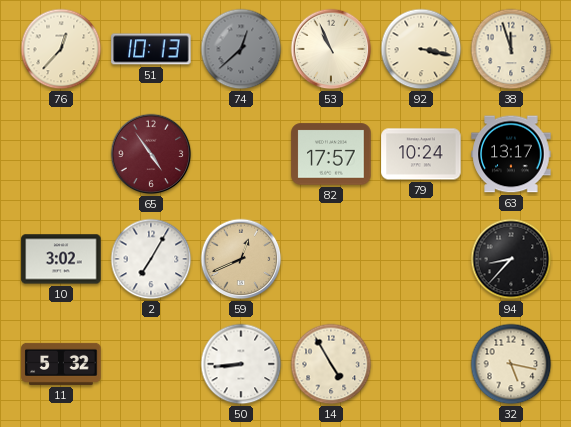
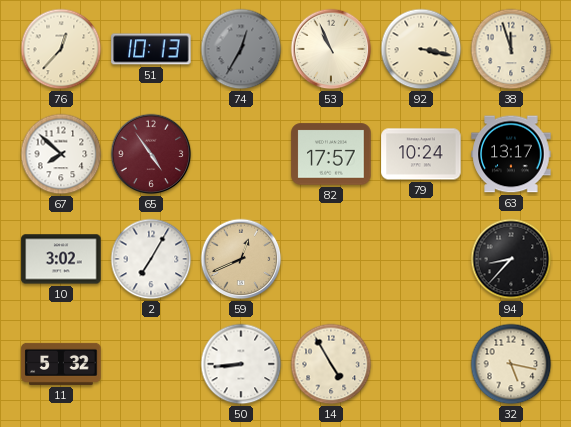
74: 12:38 -> 12:35 (241, 49)
67: none -> 7:52 (61, 154)
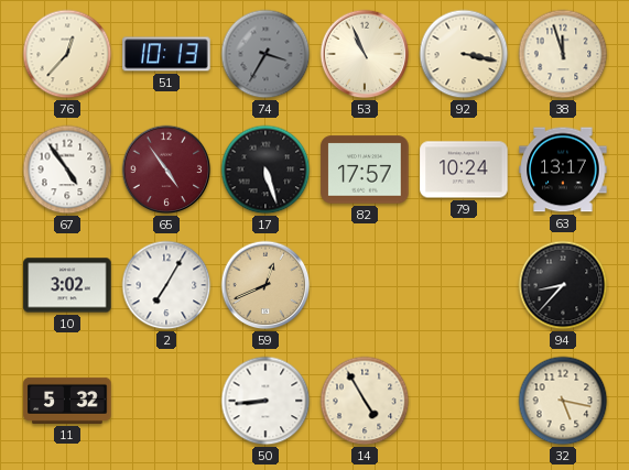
74: 12:35 -> 3:35 (265, 54)
67: 7:52 -> 4:54 (67, 170)
17: none -> 5:27 (265, 170)
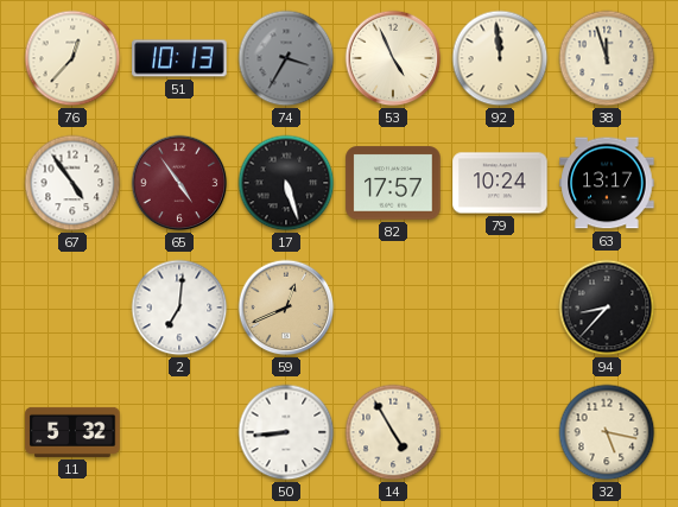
53: 10:56 -> 4:56 (393, 58)
92: 3:17 -> 11:59 (500, 58)
10: 3:02 -> none (67, 285)
2: 7:05 -> 7:01 (179, 308)
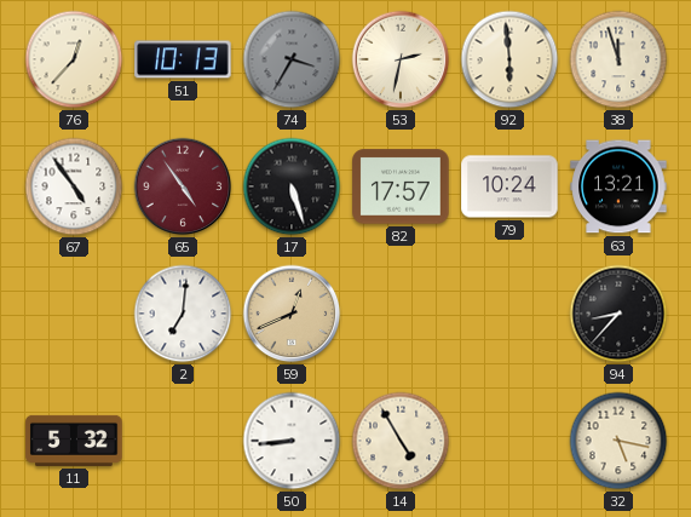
53: 4:56 -> 2:32 (401, 59)
92: 11:59 -> 5:59 (509, 59)
63: 13:17 -> 13:21 (618, 186)
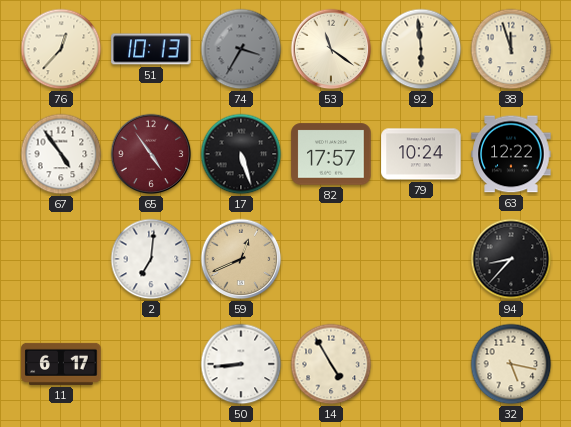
53: 2:32 -> 11:21 (331, 49)
63: 13:21 -> 12:22 (511, 154)
11: 5:32 -> 6:17 (61, 364)
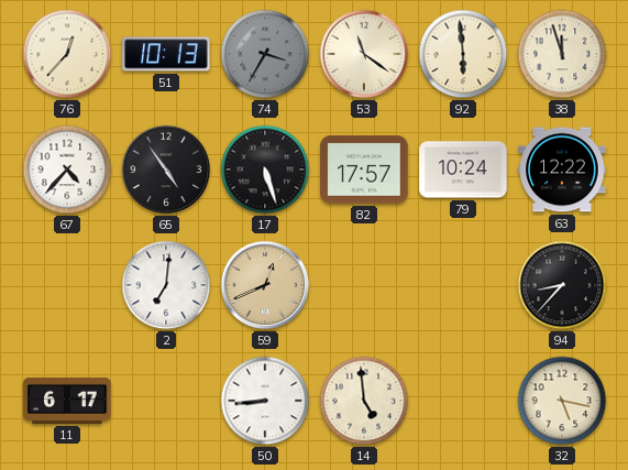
67: 4:54 -> 4:37 (67, 170)
65 dial: burgundy -> black (166, 170)
14: 4:55 -> 4:59 (364, 401)
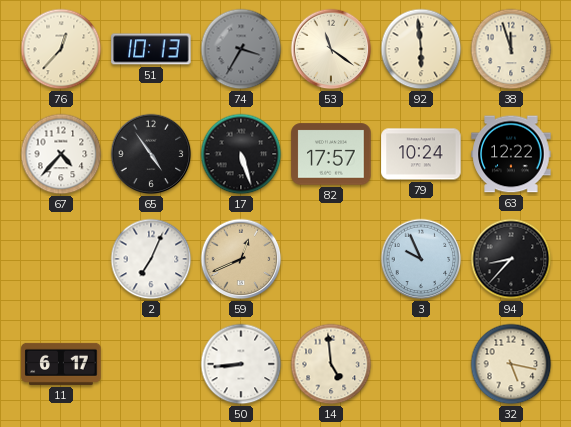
2: 7:01 -> 7:04 (151, 259)
3: none -> 9:56 (421, 259)
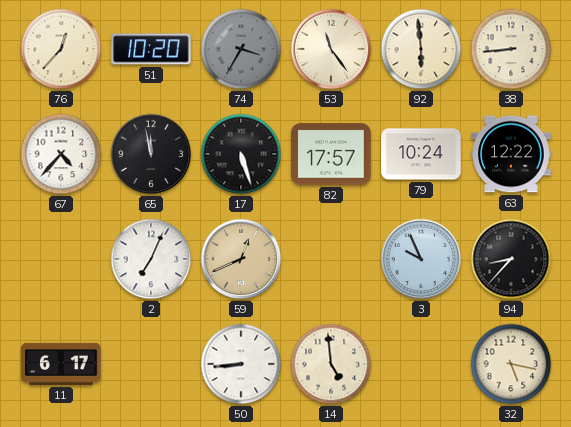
51: 10:13 -> 10:20 (151, 49)
53: 11:21 -> 11:24 (331, 49)
38: 11:57 -> 8:44 (511, 49)
65: 4:54 -> 11:58 (151, 154)
